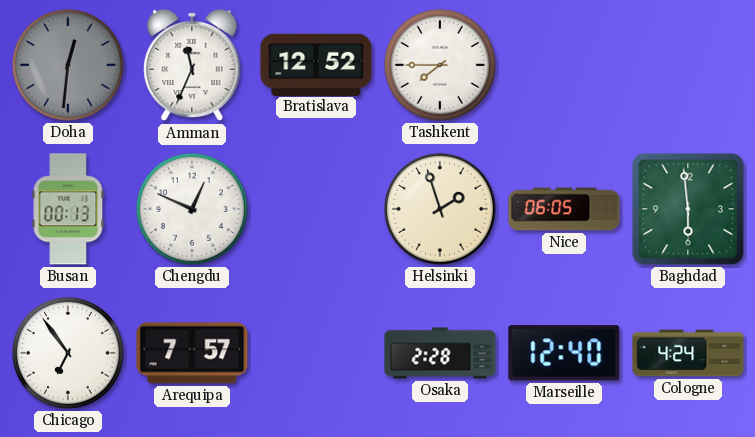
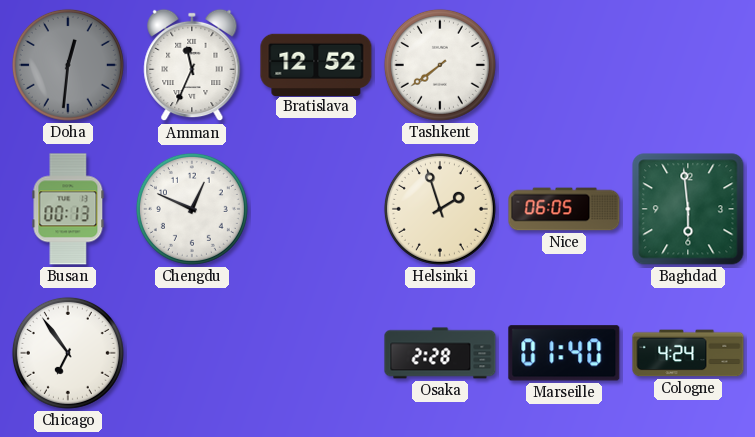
Tashkent: 7:45 -> 7:39 (440, 65)
Arequipa: 7:57 -> none (192, 353)
Marseille: 12:40 -> 01:40 (564, 353)
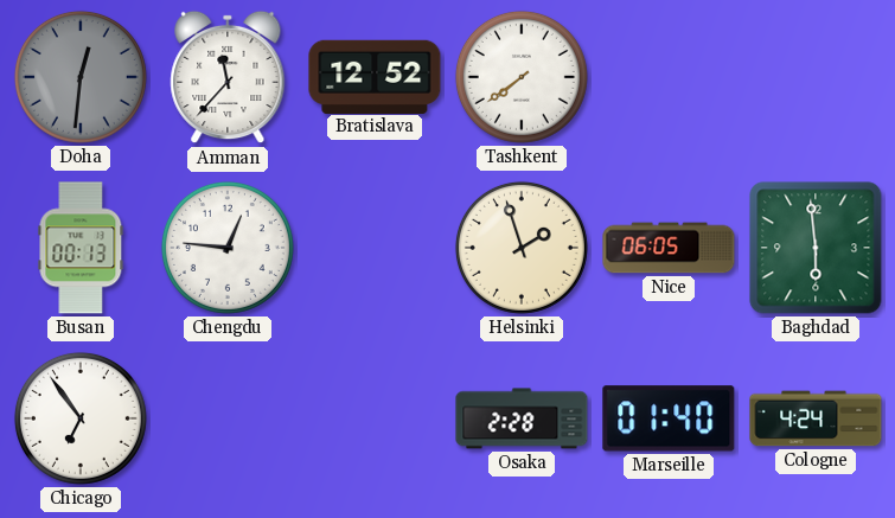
Amman: 11:34 -> 11:37 (228, 77)
Chengdu: 12:49 -> 12:46 (228, 248)
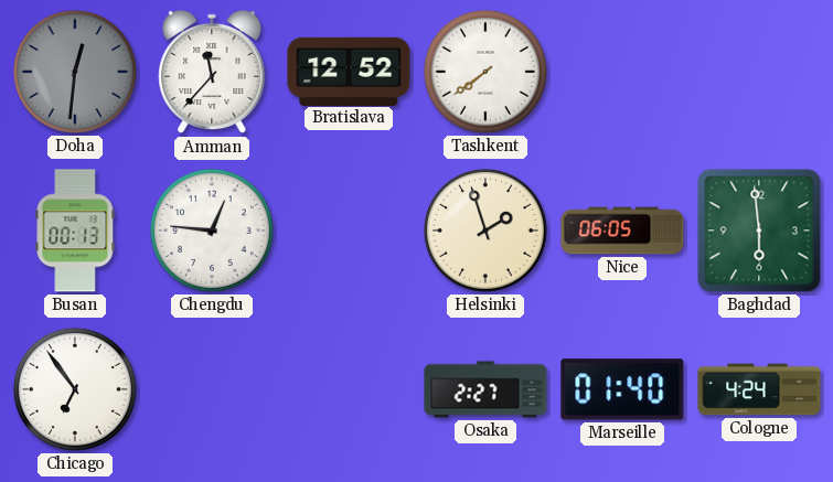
Osaka: 2:28 -> 2:27 (485, 389)
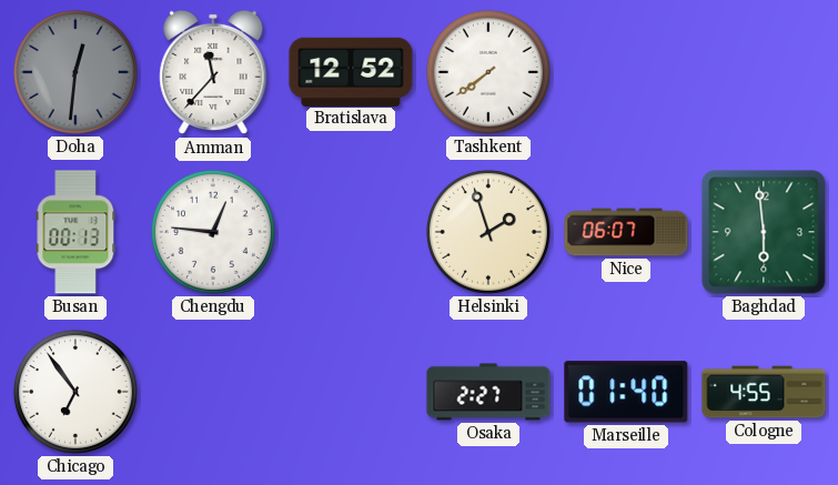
Nice: 06:05 -> 06:07 (626, 232)
Cologne: 4:24 -> 4:55 (764, 392)
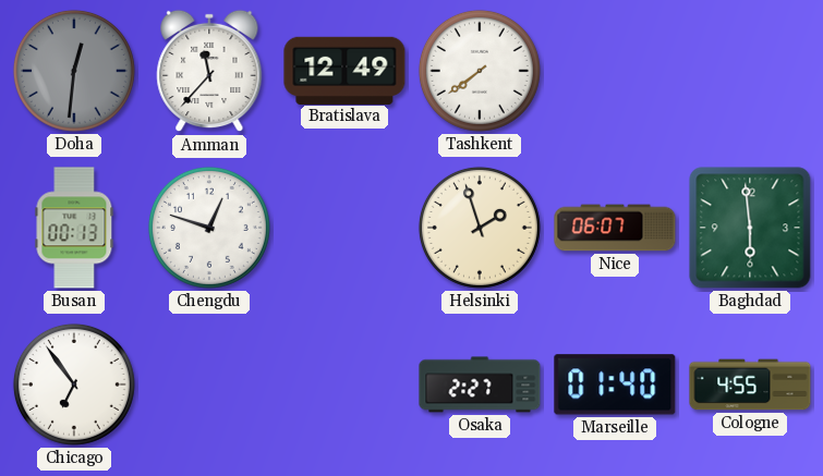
Bratislava: 12:52 -> 12:49 (344, 70)
Chengdu: 12:46 -> 12:48 (209, 228)
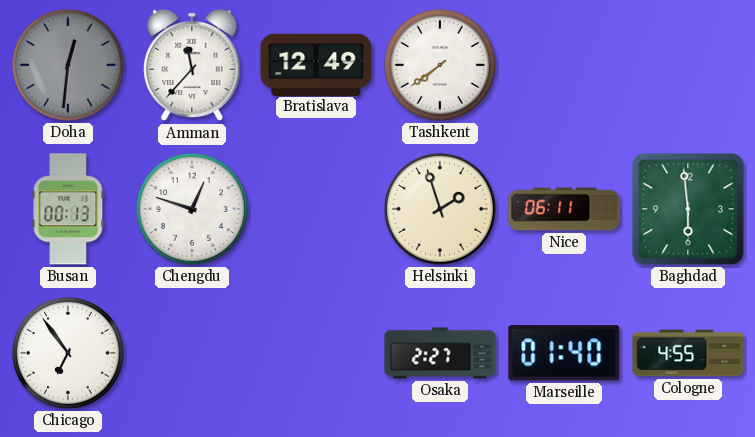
Nice: 06:07 -> 06:11 (564, 209)
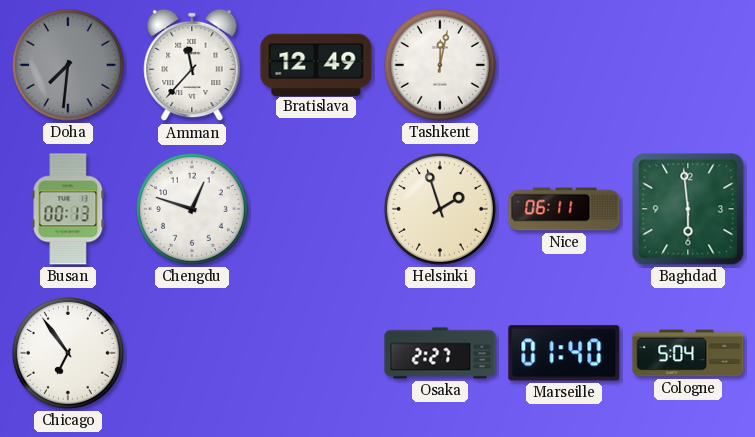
Doha: 12:31 -> 7:31 (68, 65)
Tashkent: 7:39 -> 12:02 (440, 65)
Cologne: 4:55 -> 5:04 (688, 353)
